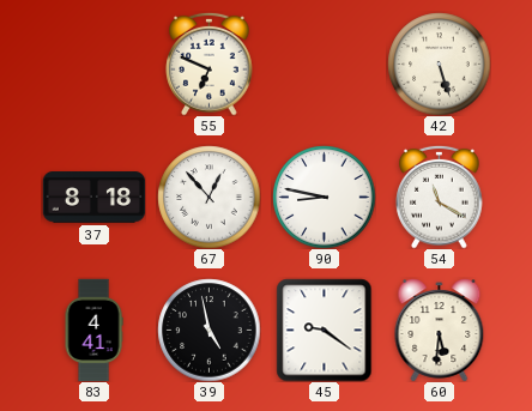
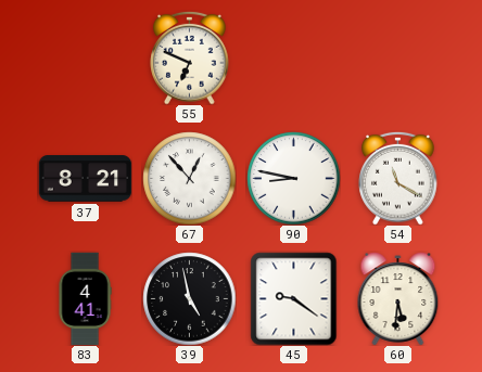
42: 5:27 -> none (439, 64)
37: 8:18 -> 8:21 (85, 179)
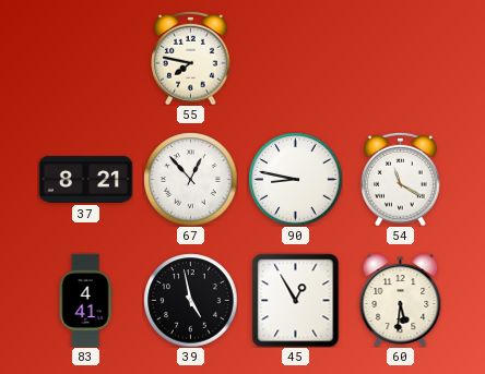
55: 6:49 -> 7:47 (191, 58)
45: 9:21 -> 12:55 (296, 300)
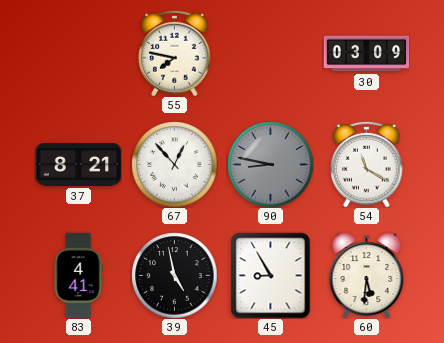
30: none -> 03:09 (366, 54)
90 dial: white -> grey (270, 164)
45: 12:55 -> 8:55 (271, 275)
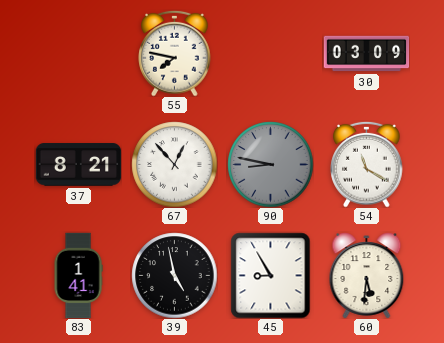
83: 4:41 -> 1:41 (78, 275)
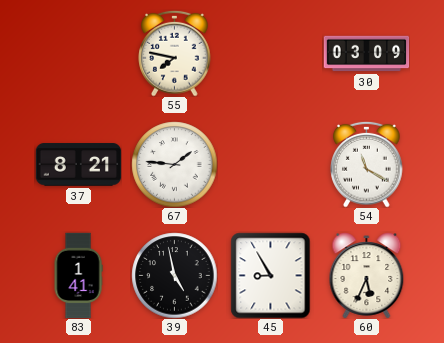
67: 12:53 -> 1:46 (174, 164)
90: 8:47 -> none (270, 164)
60: 5:31 -> 5:34 (367, 275)
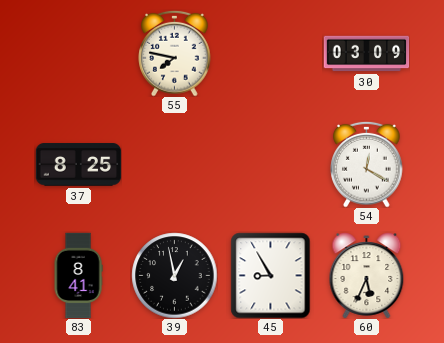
37: 8:21 -> 8:25 (78, 165)
67: 1:46 -> none (174, 164)
54: 11:20 -> 12:20 (367, 164)
83: 1:41 -> 8:41 (78, 275)
39: 4:58 -> 12:58 (174, 275)
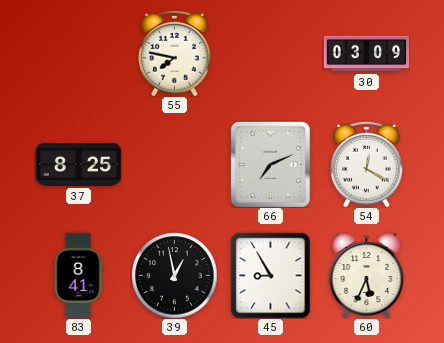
66: none -> 7:11 (270, 164)
